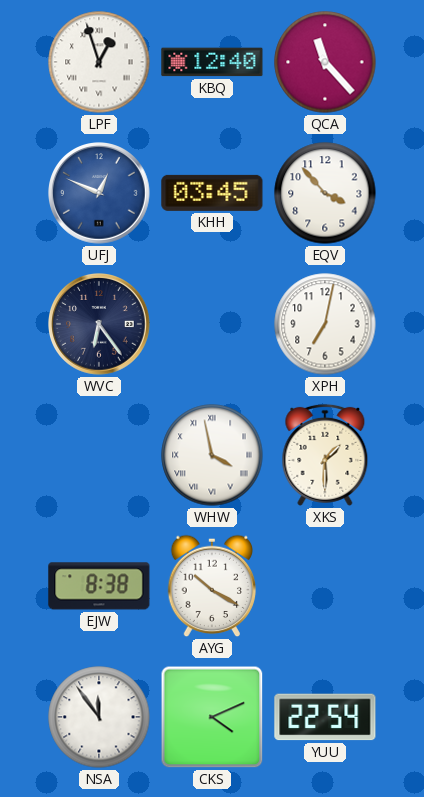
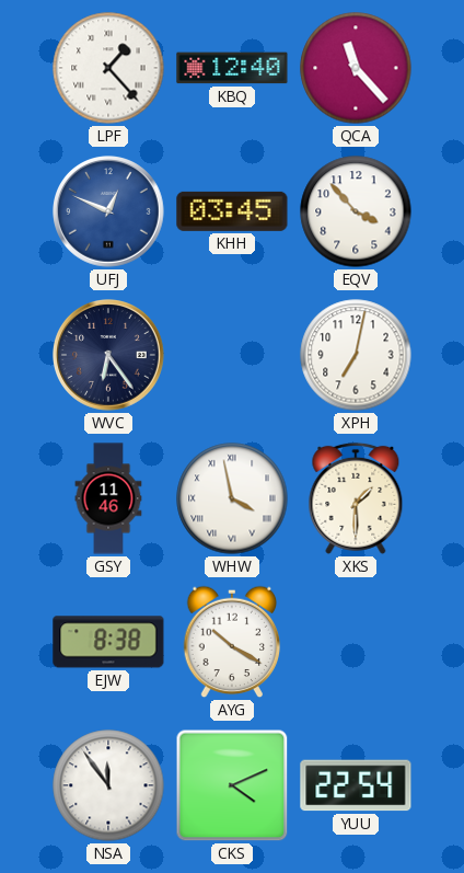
LPF: 12:57 -> 1:23 (108, 68)
GSY: none -> 11:46 (108, 498)
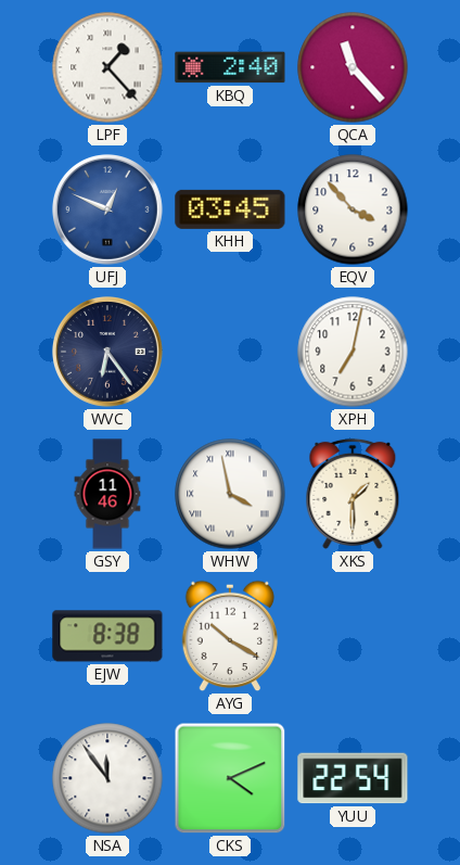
KBQ: 12:40 -> 2:40 (230, 67)
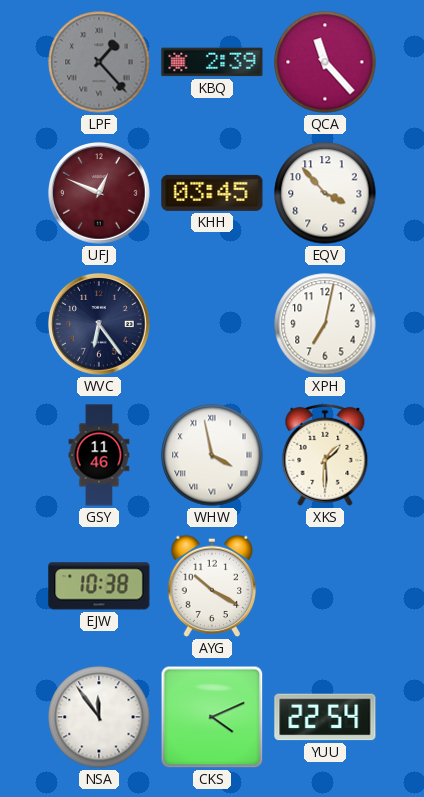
LPF dial: white -> grey (99, 62)
KBQ: 2:40 -> 2:39 (212, 62)
UFJ dial: blue -> burgundy (100, 194)
EJW: 8:38 -> 10:38 (99, 586)
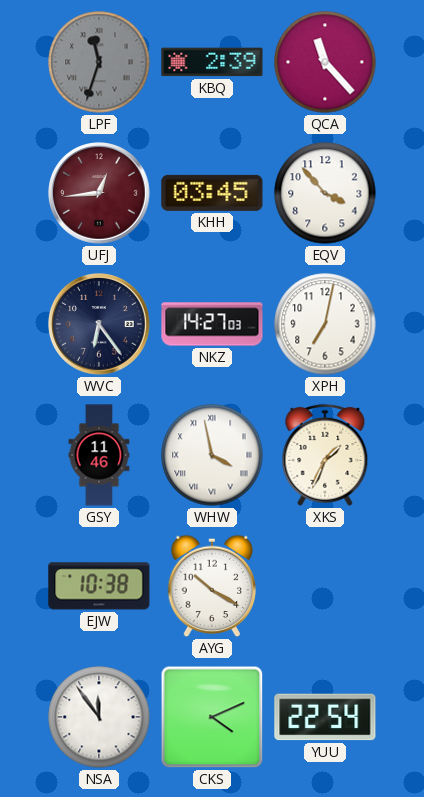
LPF: 1:23 -> 11:33 (99, 62)
UFJ: 12:49 -> 12:44 (100, 194)
NKZ: none -> 14:27 (212, 324)
XKS: 1:30 -> 1:34 (325, 455)
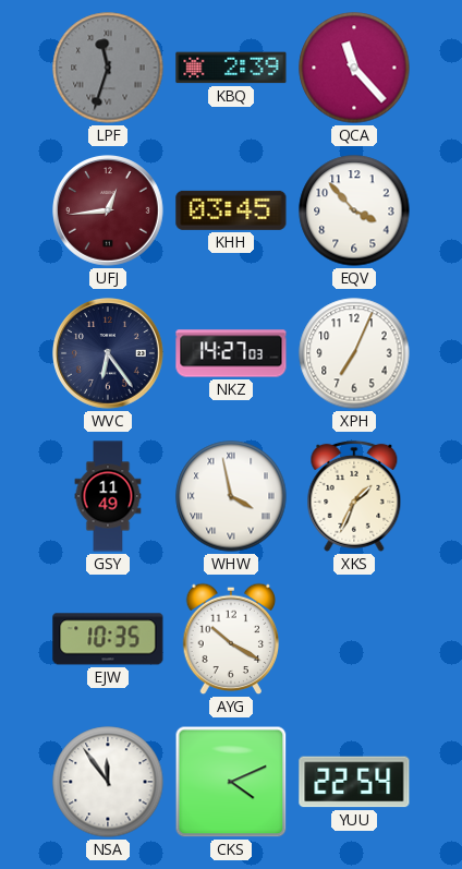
XPH: 7:02 -> 7:04 (354, 353)
GSY: 11:46 -> 11:49 (108, 496)
EJW: 10:38 -> 10:35 (108, 639)
